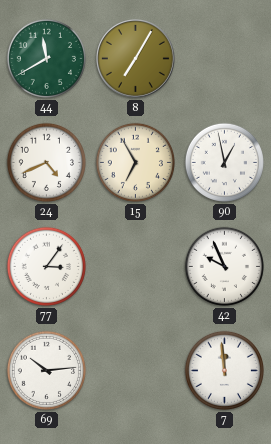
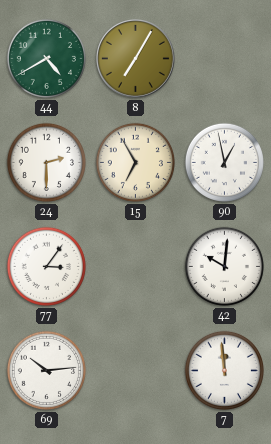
44: 11:40 -> 4:40 (46, 58)
24: 4:41 -> 2:30 (46, 162)
42: 9:56 -> 10:01 (224, 266)
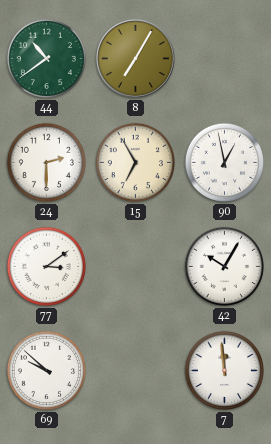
44: 4:40 -> 10:39 (46, 58)
77: 3:06 -> 3:09 (46, 266)
42: 10:01 -> 10:05 (224, 266)
69: 10:14 -> 9:52 (46, 370)
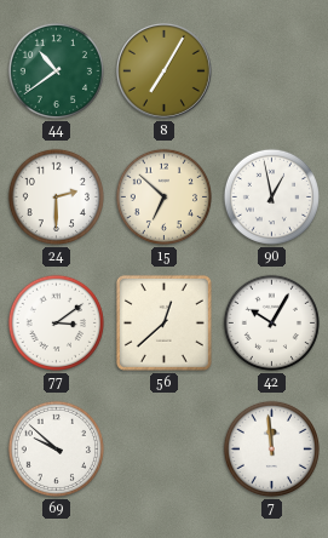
15: 6:55 -> 6:52 (163, 196)
56: none -> 12:38 (163, 322)
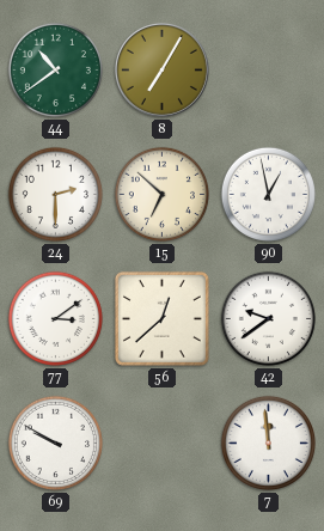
42: 10:05 -> 9:39 (268, 318)
69: 9:52 -> 9:50 (55, 443)
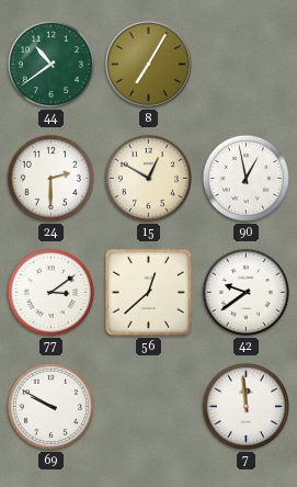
15: 6:52 -> 12:50 (148, 178)
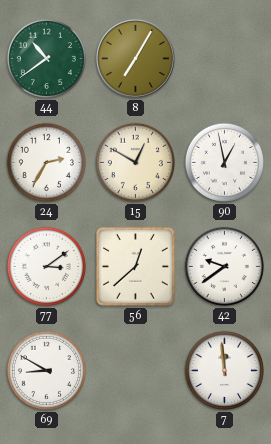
24: 2:30 -> 2:35 (46, 162)
69: 9:50 -> 8:50 (46, 370)
